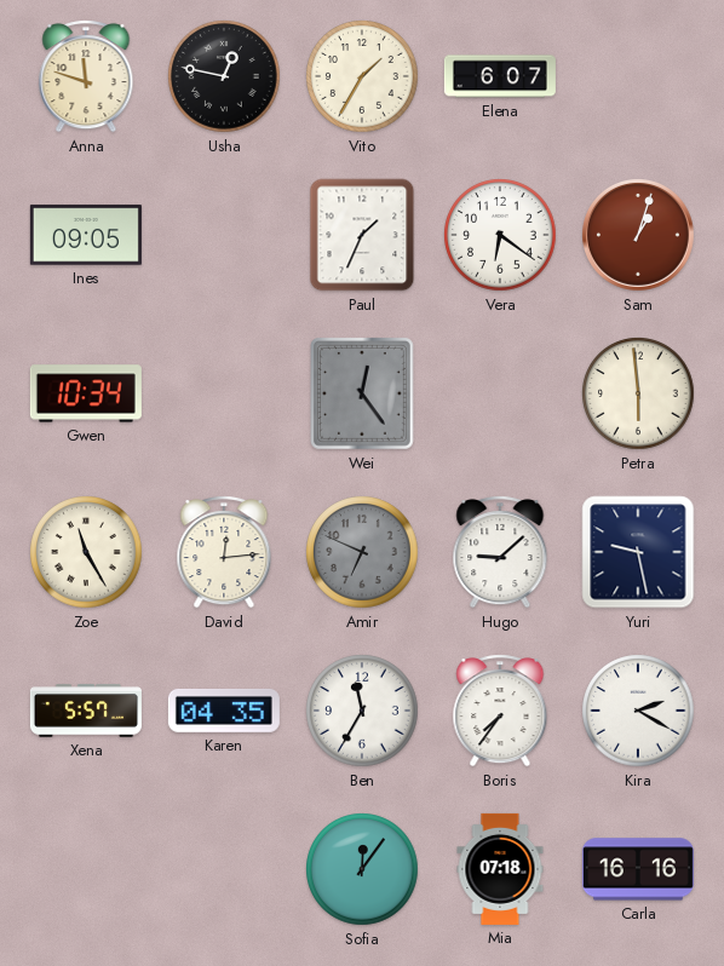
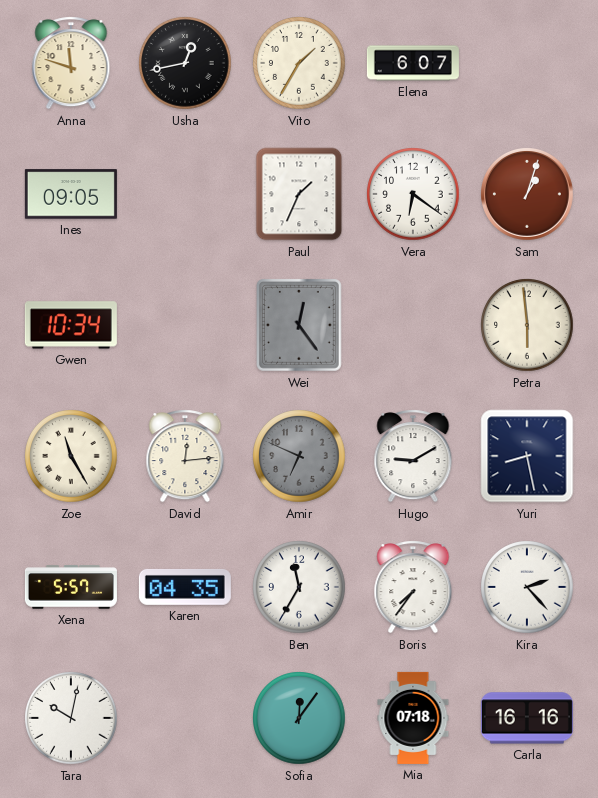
Usha: 12:47 -> 12:43 (185, 63)
Hugo: 9:08 -> 9:10 (413, 456)
Yuri: 9:28 -> 8:28 (527, 456)
Kira: 2:20 -> 2:23 (527, 587)
Tara: none -> 10:02 (71, 718)
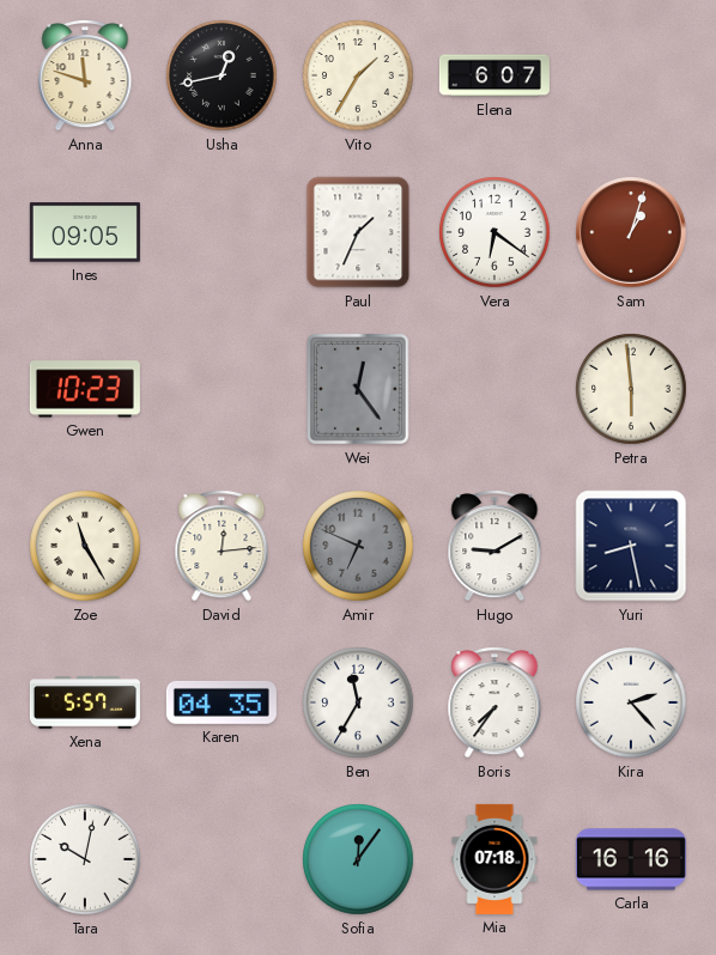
Gwen: 10:34 -> 10:23 (85, 389)
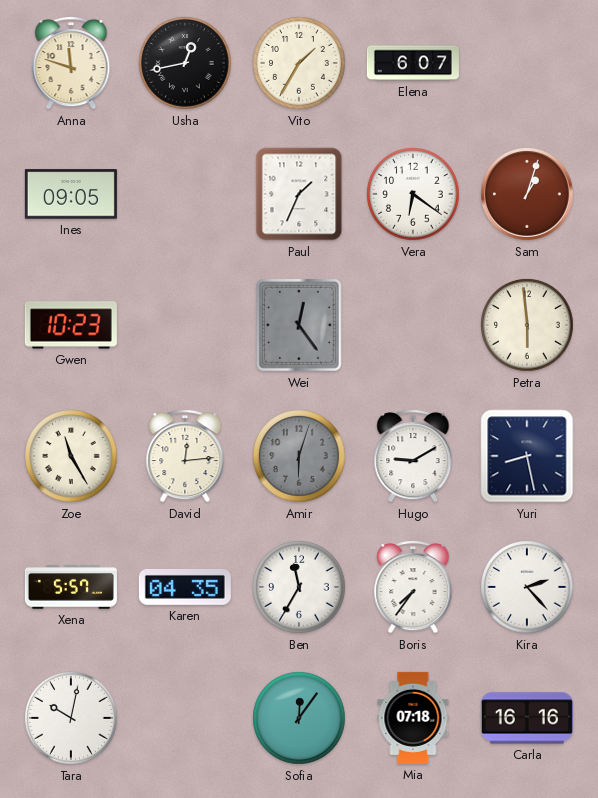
Amir: 6:49 -> 6:03 (299, 456)
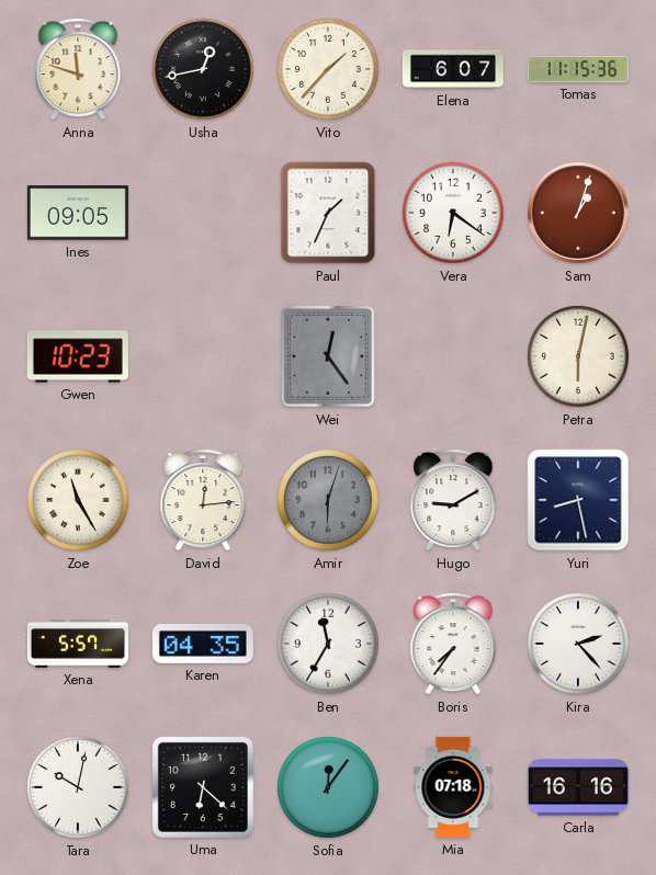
Vito: 1:35 -> 1:37 (328, 69)
Tomas: none -> 11:15 (578, 69)
Petra: 5:59 -> 6:02 (578, 356)
Uma: none -> 6:22 (203, 787)
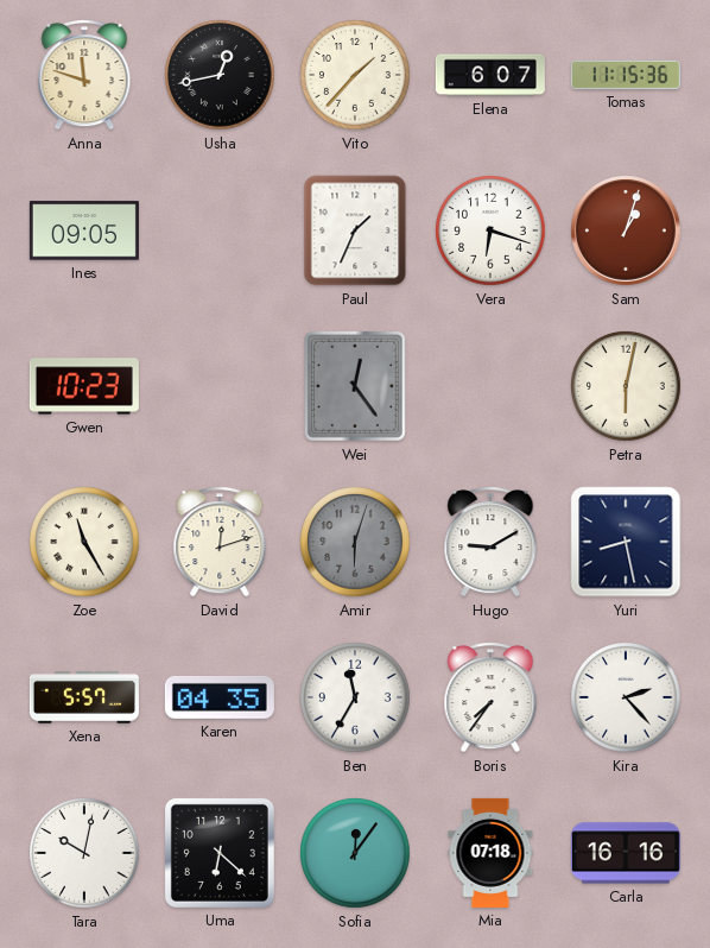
Vera: 6:21 -> 6:18 (490, 230)
David: 12:14 -> 12:12 (220, 542)
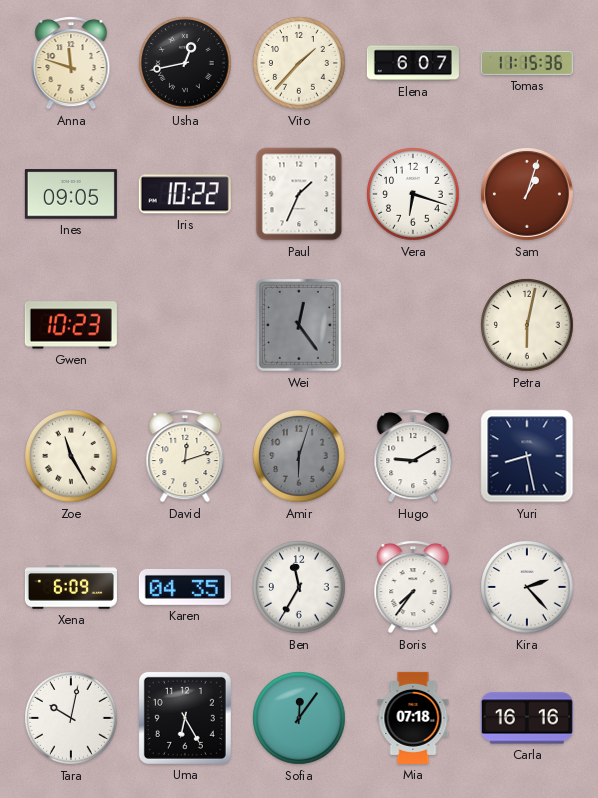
Iris: none -> 10:22 (185, 194)
Xena: 5:57 -> 6:09 (71, 587)
Uma: 6:22 -> 6:25 (185, 718)
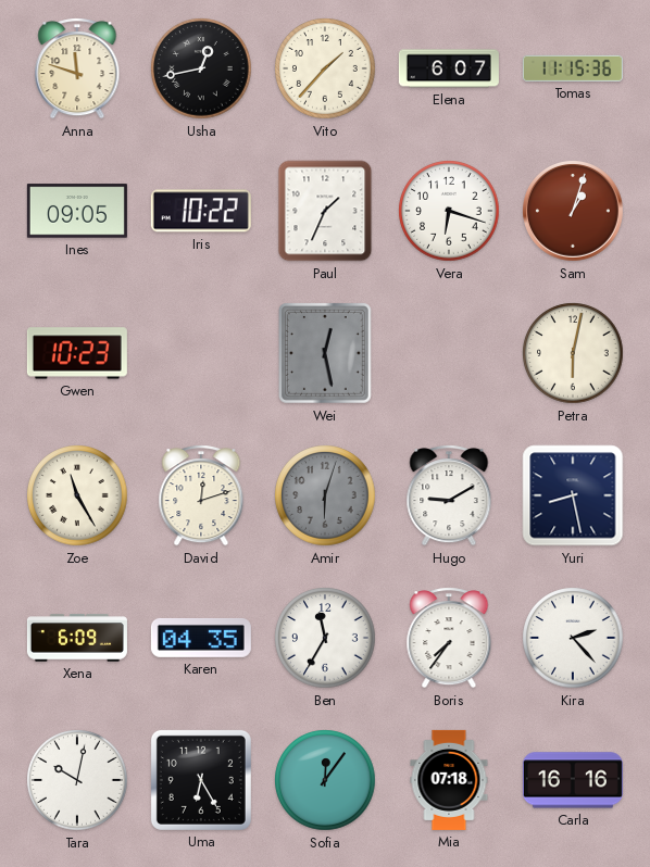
Wei: 12:24 -> 12:28 (325, 353)
